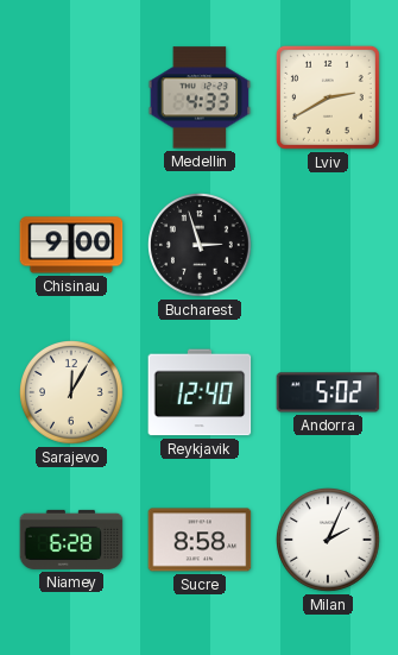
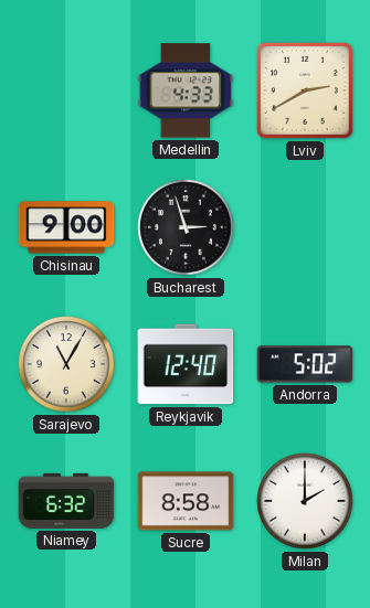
Sarajevo: 12:05 -> 11:05 (67, 365)
Niamey: 6:28 -> 6:32 (66, 501)
Milan: 2:04 -> 2:00 (306, 502)
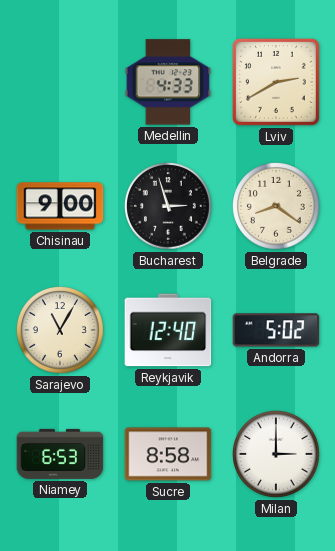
Belgrade: none -> 8:21 (277, 207)
Niamey: 6:32 -> 6:53 (60, 454)
Milan: 2:00 -> 3:00 (277, 455)
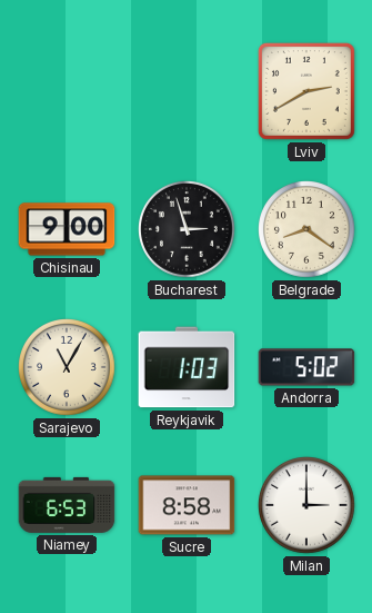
Medellin: 4:33 -> none (168, 82)
Reykjavik: 12:40 -> 1:03 (187, 367)
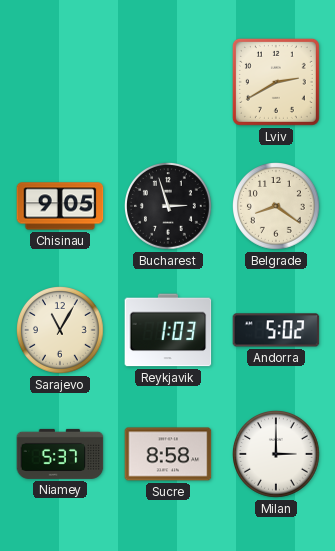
Chisinau: 9:00 -> 9:05 (60, 206)
Niamey: 6:53 -> 5:37 (60, 454)
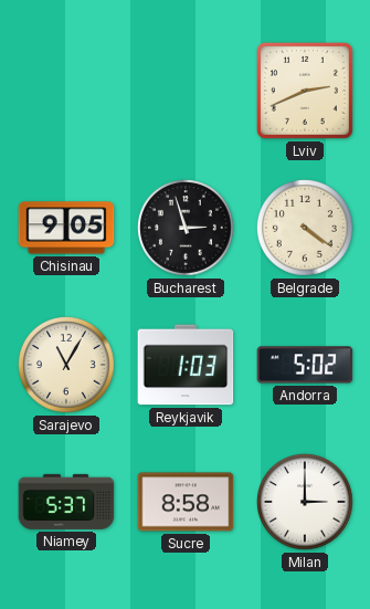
Lviv: 2:40 -> 2:41 (305, 91)
Belgrade: 8:21 -> 4:21 (306, 229)
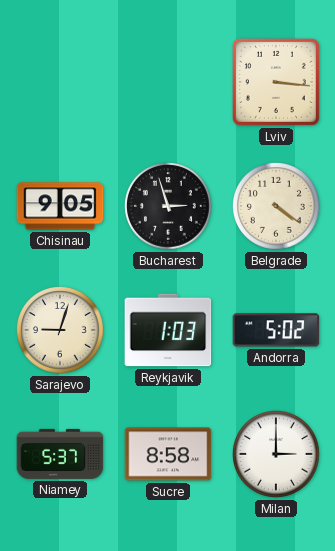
Lviv: 2:41 -> 3:16 (276, 82)
Sarajevo: 11:05 -> 9:03 (61, 331)
